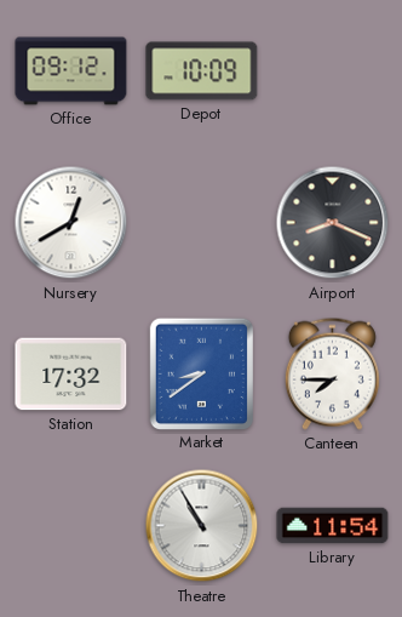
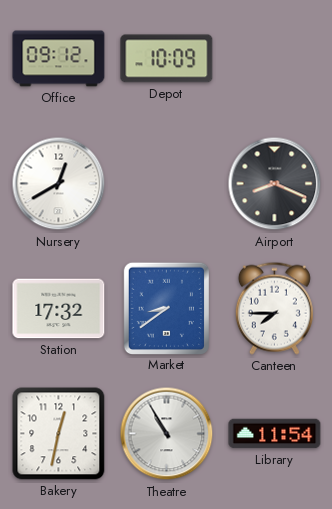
Bakery: none -> 12:32 (59, 434)
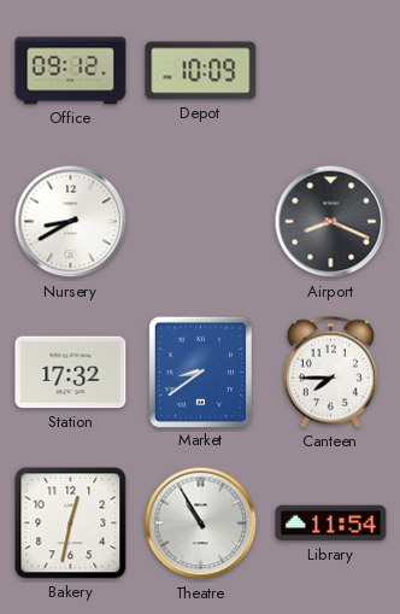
Nursery: 12:40 -> 8:40 (71, 222)
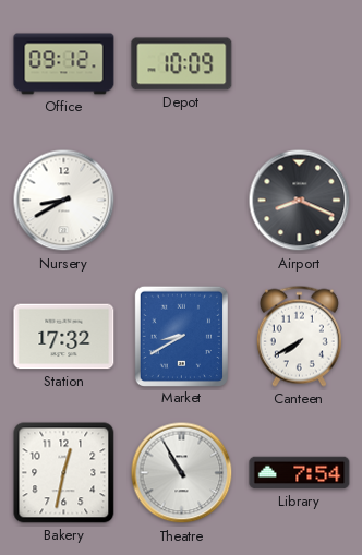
Market: 8:39 -> 8:40 (181, 336)
Canteen: 7:45 -> 7:40 (299, 336)
Library: 11:54 -> 7:54 (300, 473)
